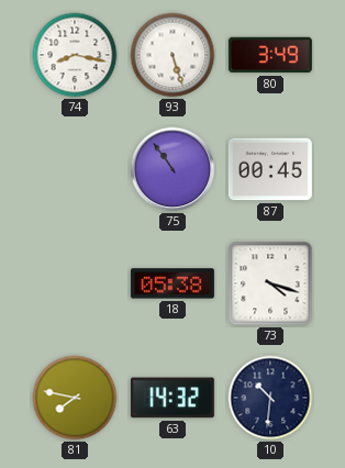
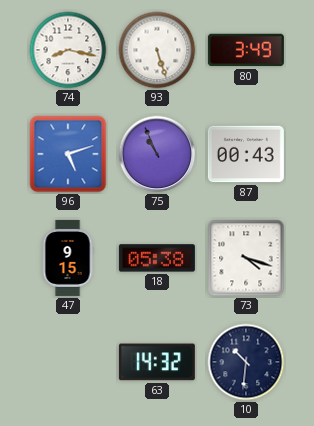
96: none -> 5:12 (68, 154)
75: 10:54 -> 10:56 (157, 154)
87: 00:45 -> 00:43 (246, 154)
47: none -> 9:15 (68, 258)
81: 7:47 -> none (75, 398)
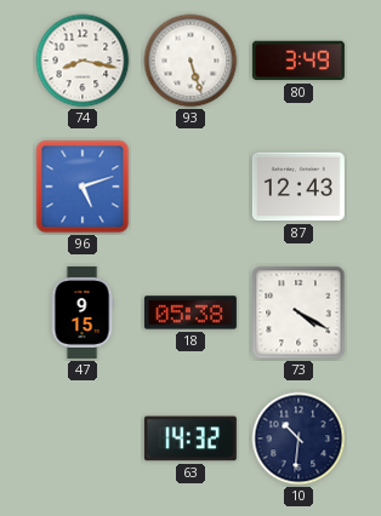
75: 10:56 -> none (157, 154)
87: 00:43 -> 12:43 (298, 187)
73: 4:18 -> 4:20 (298, 313)
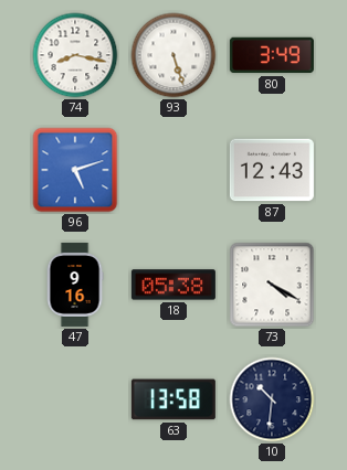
47: 9:15 -> 9:16 (75, 285)
63: 14:32 -> 13:58 (173, 399)
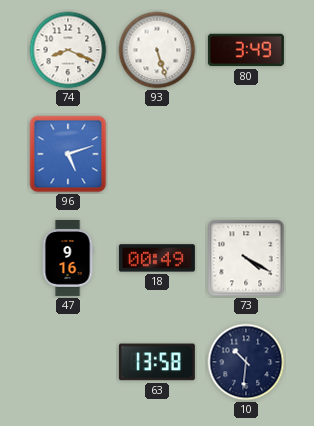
74: 8:17 -> 8:19 (68, 50)
87: 12:43 -> none (272, 170)
18: 05:38 -> 00:49 (157, 258)
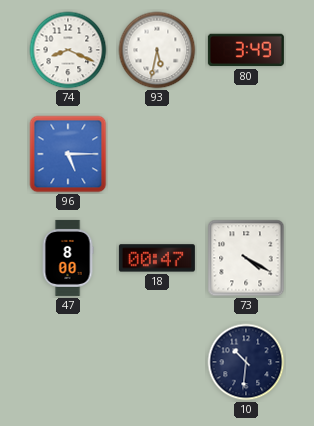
93: 5:27 -> 5:32 (157, 50)
96: 5:12 -> 5:15 (68, 154)
47: 9:16 -> 8:00 (68, 258)
18: 00:49 -> 00:47 (157, 258)
63: 13:58 -> none (157, 362)
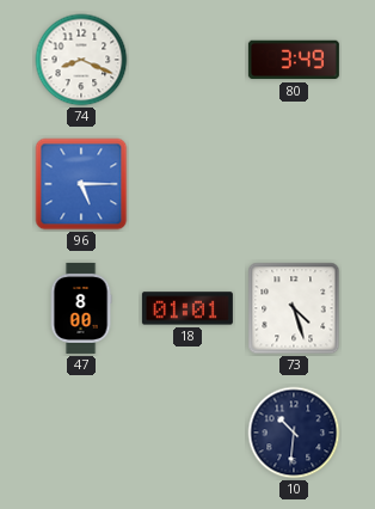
93: 5:32 -> none (157, 50)
18: 00:47 -> 01:01 (187, 308)
73: 4:20 -> 4:27 (294, 308)
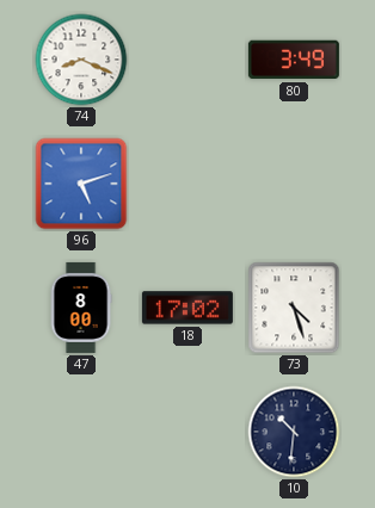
96: 5:15 -> 5:12 (81, 184)
18: 01:01 -> 17:02 (187, 308)
